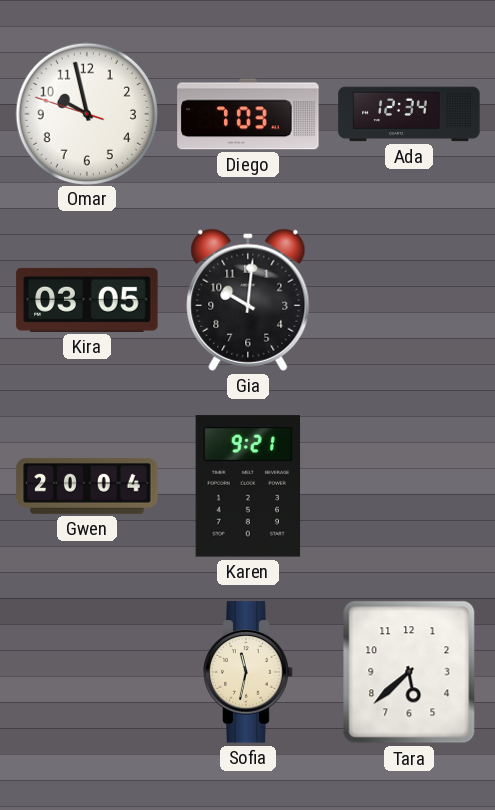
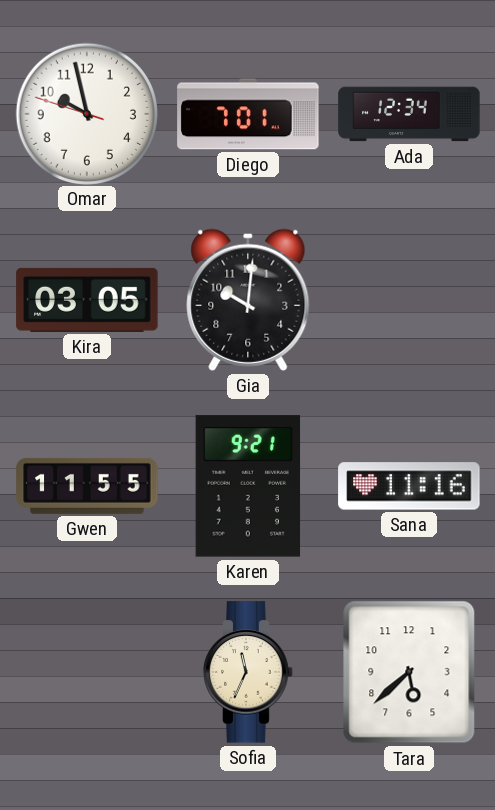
Diego: 7:03 -> 7:01 (248, 114)
Gwen: 20:04 -> 11:55 (87, 486)
Sana: none -> 11:16 (409, 486)
Sofia: 11:32 -> 11:34 (248, 672)
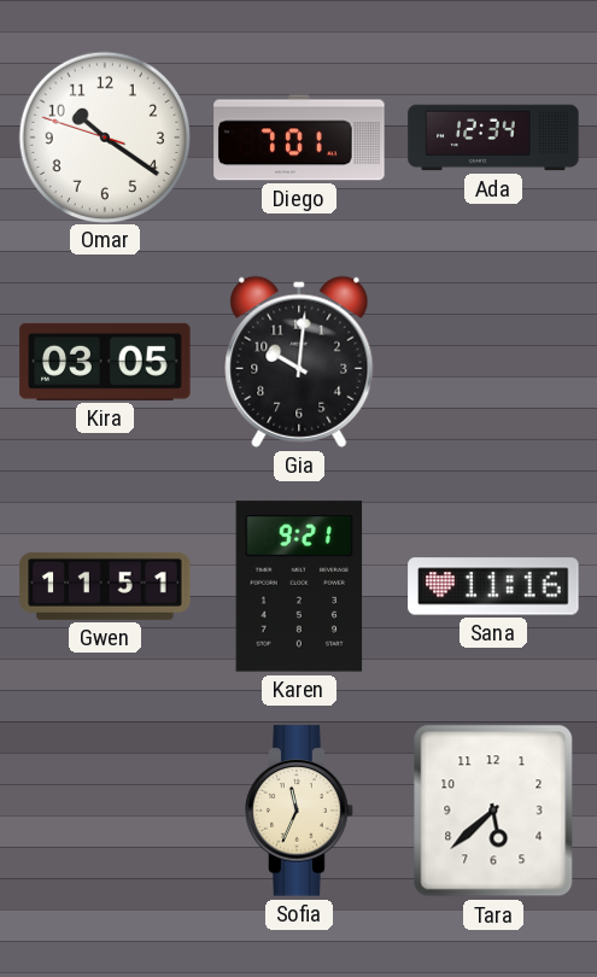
Omar: 9:57 -> 10:20 (104, 136)
Gwen: 11:55 -> 11:51 (105, 586)
